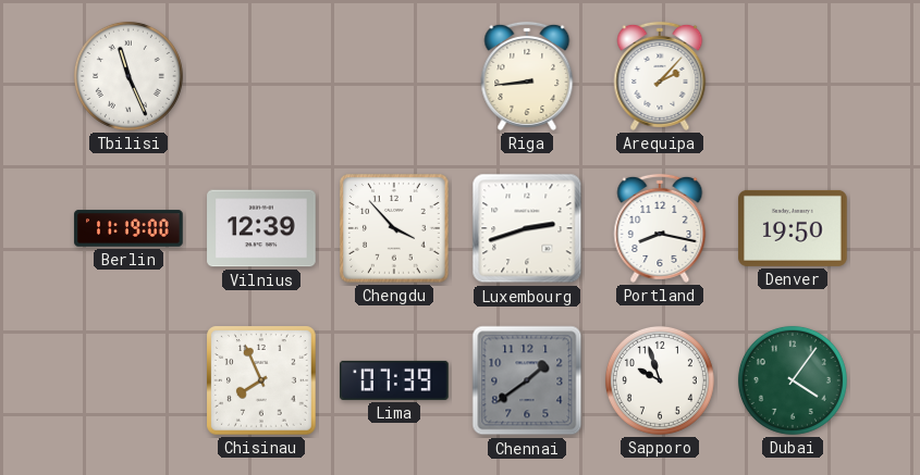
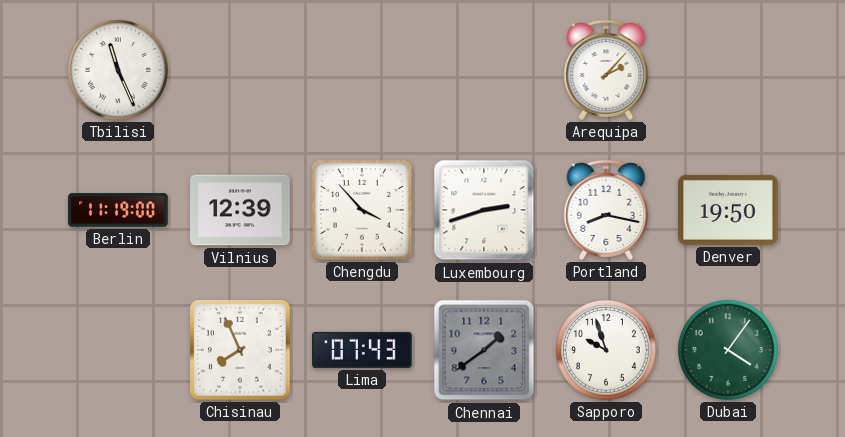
Riga: 8:44 -> none (527, 76)
Lima: 07:39 -> 07:43 (362, 350)
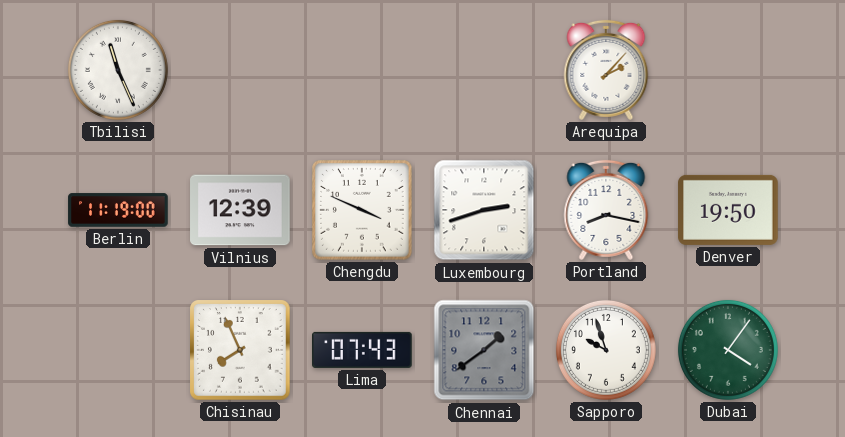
Chengdu: 3:53 -> 3:49 (363, 211)
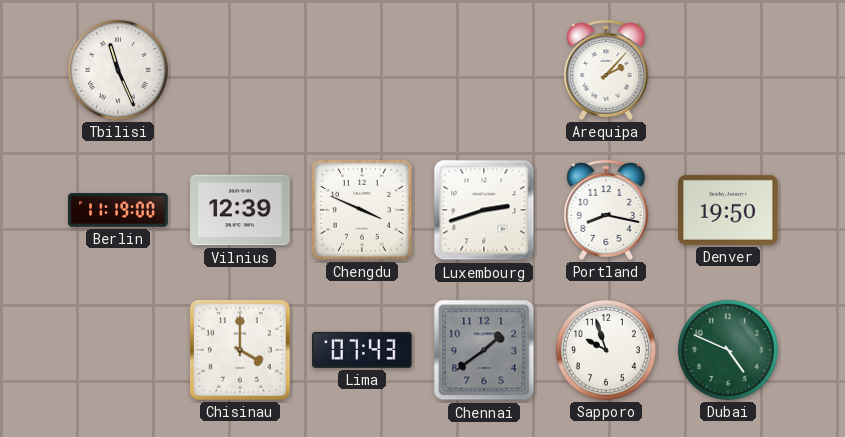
Chisinau: 7:56 -> 4:00 (241, 351)
Dubai: 4:06 -> 4:49 (728, 350)
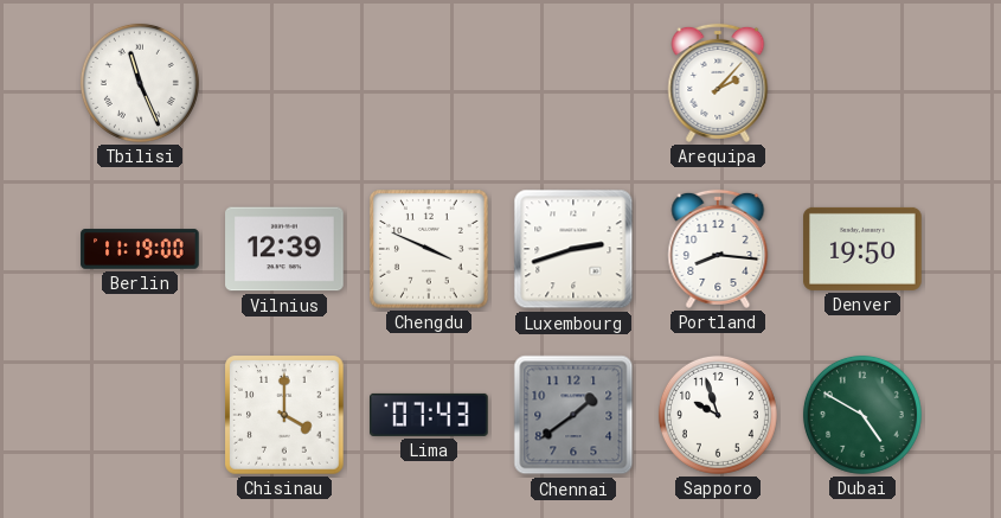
Portland: 8:17 -> 8:16 (718, 249)
Dubai: 4:49 -> 4:50 (862, 415)
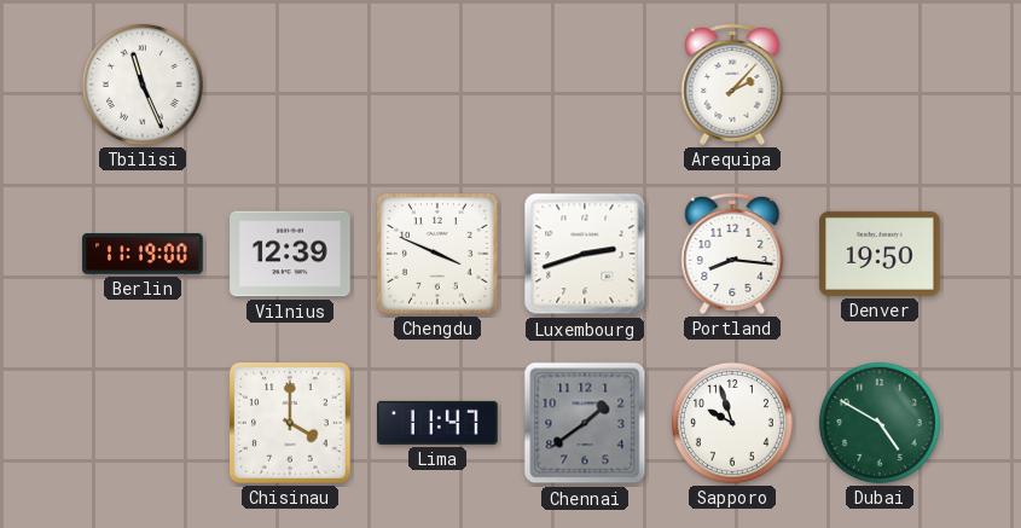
Lima: 07:43 -> 11:47 (437, 423)
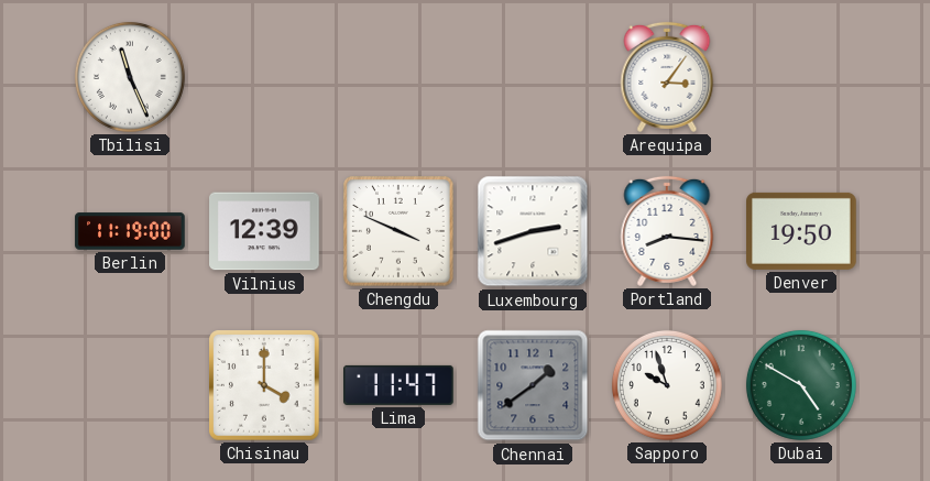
Arequipa: 2:07 -> 3:06 (667, 77)
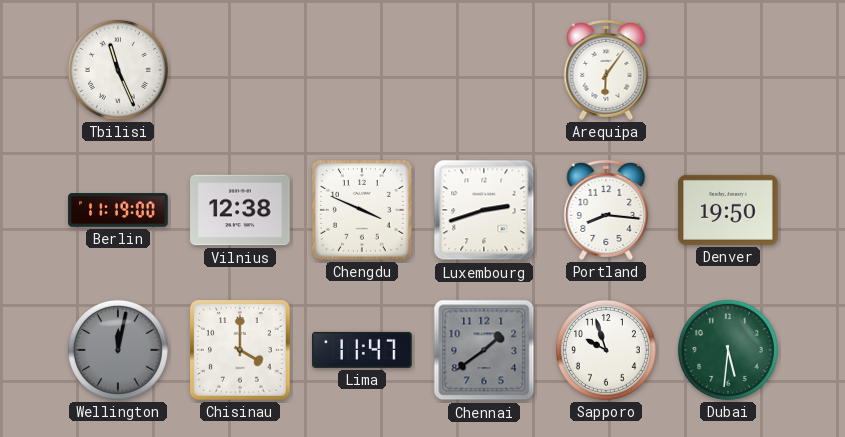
Arequipa: 3:06 -> 6:06 (606, 70)
Vilnius: 12:39 -> 12:38 (240, 210)
Wellington: none -> 12:02 (118, 350)
Dubai: 4:50 -> 5:31 (728, 350)
